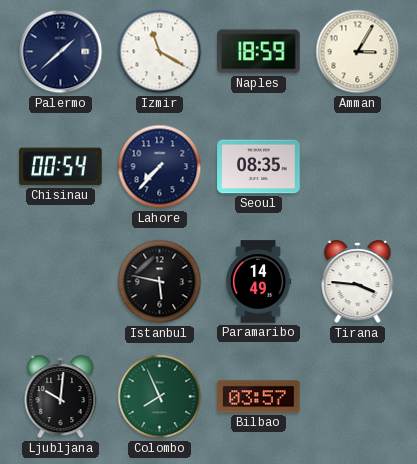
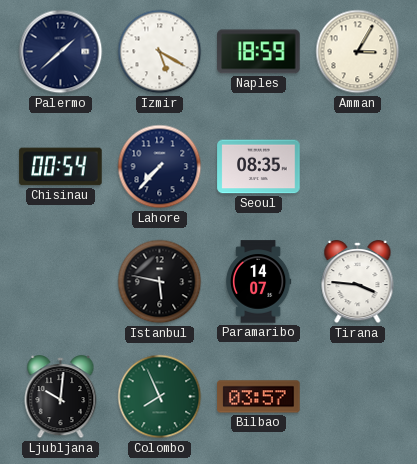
Izmir: 11:20 -> 5:20 (160, 52)
Paramaribo: 14:49 -> 14:07 (258, 282)
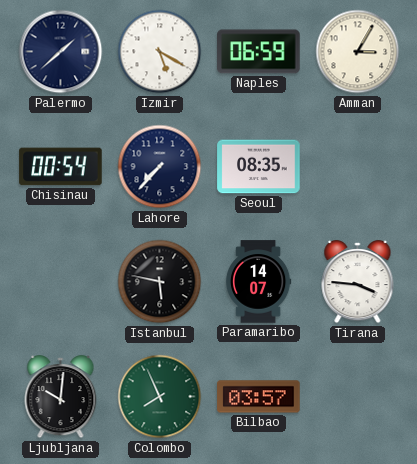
Naples: 18:59 -> 06:59 (259, 52)
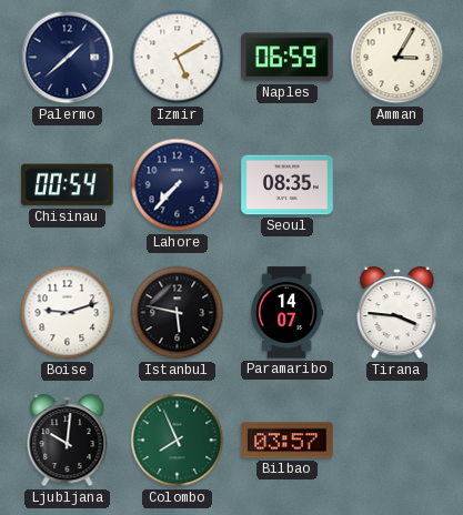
Izmir: 5:20 -> 5:10 (178, 58)
Boise: none -> 9:12 (68, 313)
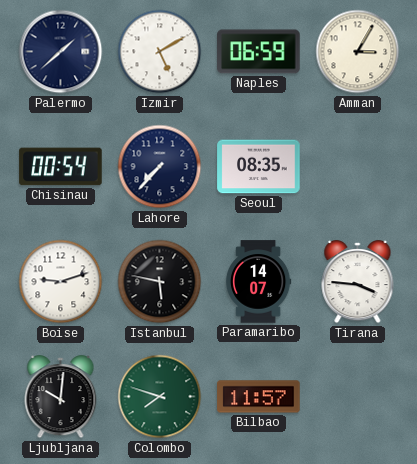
Colombo: 7:56 -> 7:48 (160, 397)
Bilbao: 03:57 -> 11:57 (259, 397)
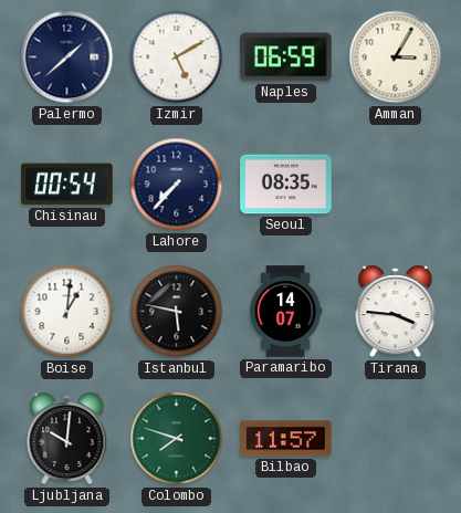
Boise: 9:12 -> 1:01 (67, 312)
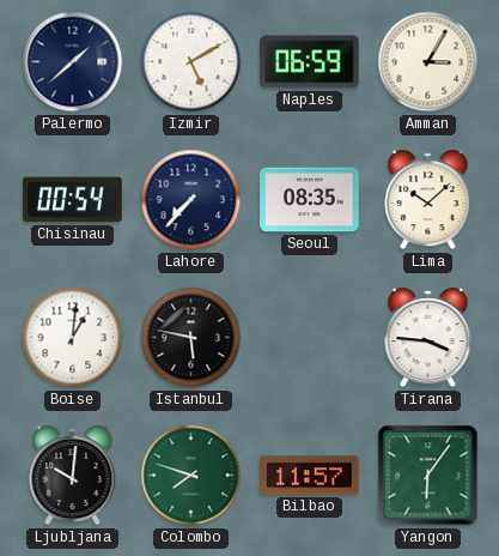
Lima: none -> 10:08 (428, 200)
Paramaribo: 14:07 -> none (285, 312)
Yangon: none -> 6:06 (428, 476)
